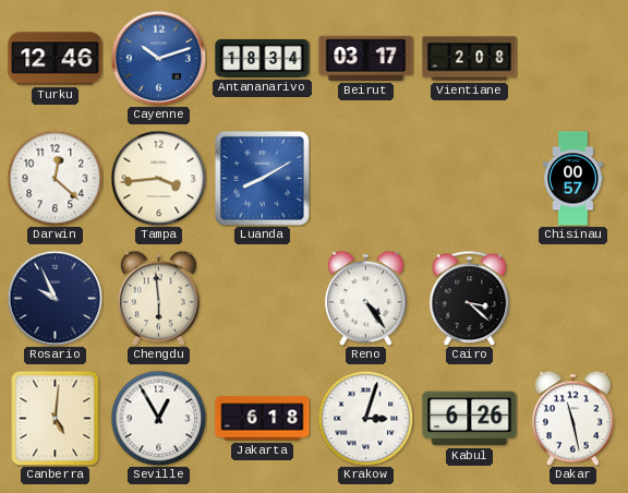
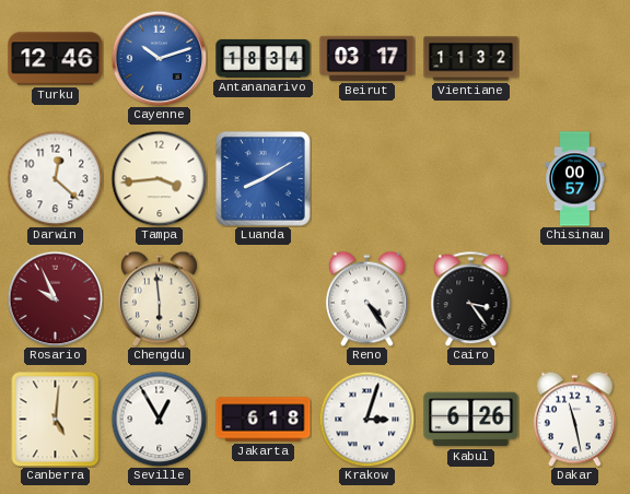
Vientiane: 2:08 -> 11:32 (471, 59)
Rosario dial: navy -> burgundy (55, 298)
Cairo: 3:22 -> 3:24 (471, 298)
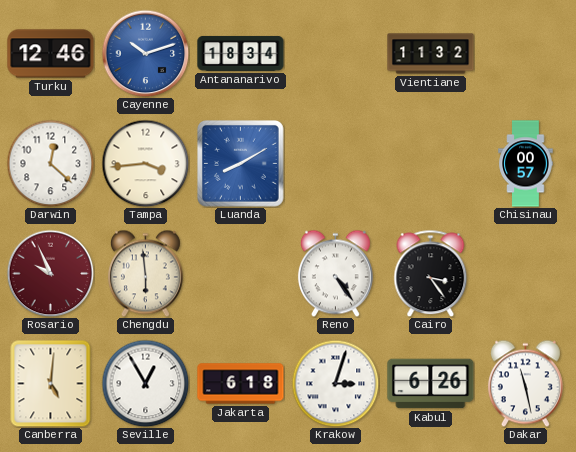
Beirut: 03:17 -> none (367, 58)
